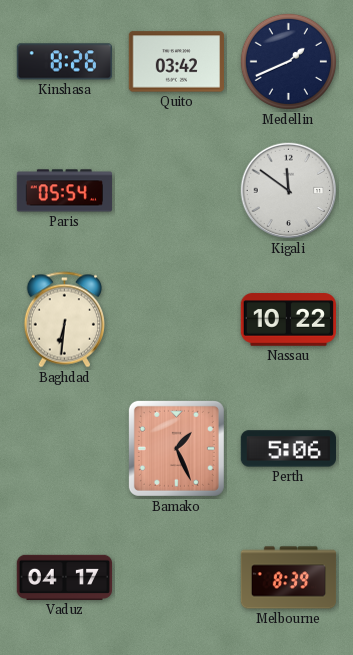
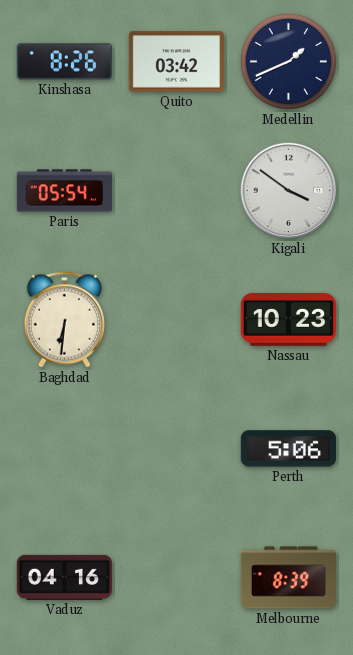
Kigali: 11:51 -> 3:51 (289, 191)
Nassau: 10:22 -> 10:23 (288, 320)
Bamako: 1:26 -> none (176, 448)
Vaduz: 04:17 -> 04:16 (65, 577)
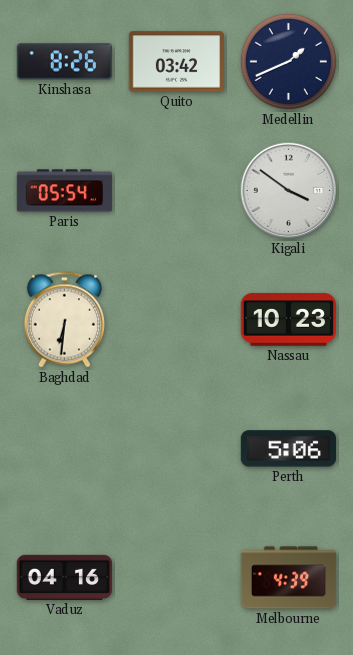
Melbourne: 8:39 -> 4:39 (289, 578)
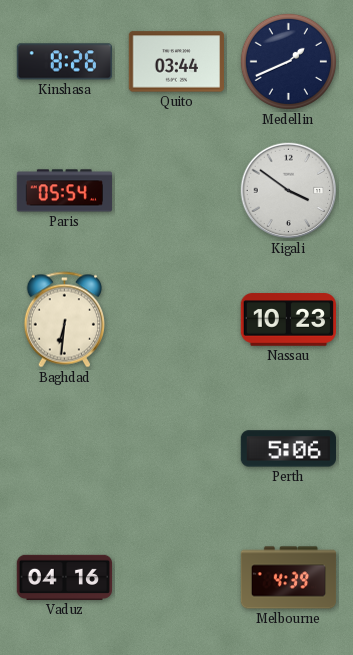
Quito: 03:42 -> 03:44 (176, 62)
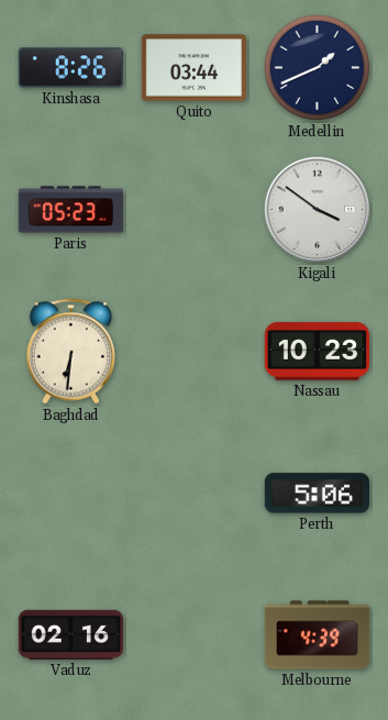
Paris: 05:54 -> 05:23 (70, 210)
Vaduz: 04:16 -> 02:16 (71, 634)
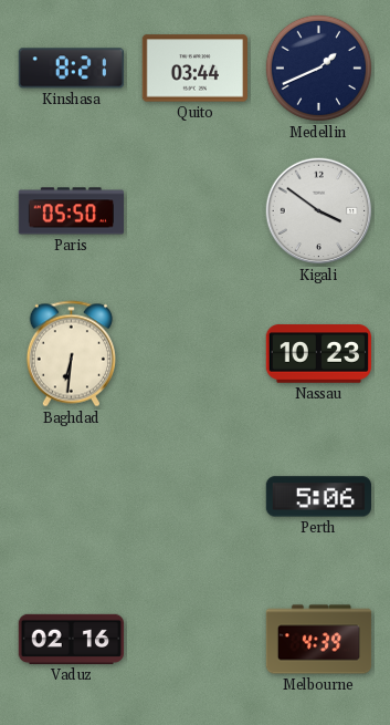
Kinshasa: 8:26 -> 8:21 (71, 69)
Paris: 05:23 -> 05:50 (71, 211)
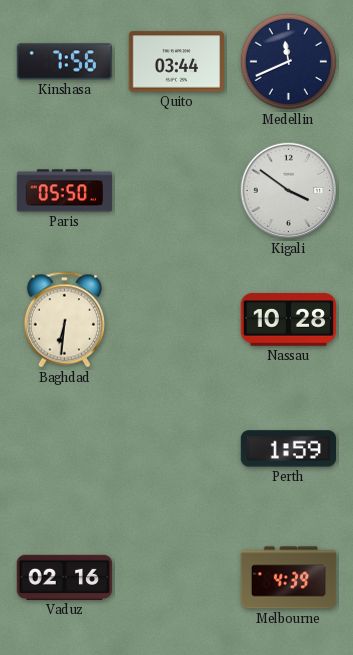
Kinshasa: 8:21 -> 7:56 (64, 62)
Medellin: 1:41 -> 11:41 (288, 61)
Nassau: 10:23 -> 10:28 (288, 320)
Perth: 5:06 -> 1:59 (288, 449)
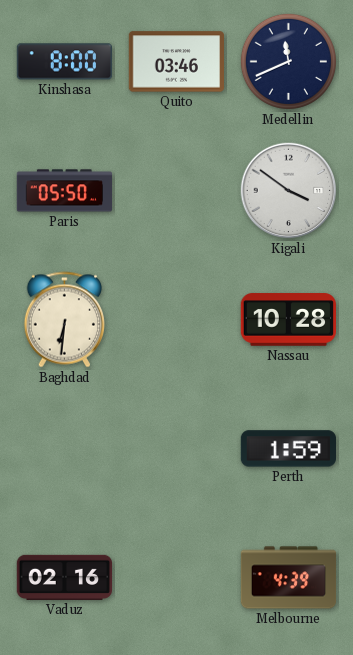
Kinshasa: 7:56 -> 8:00 (64, 62)
Quito: 03:44 -> 03:46 (176, 62)
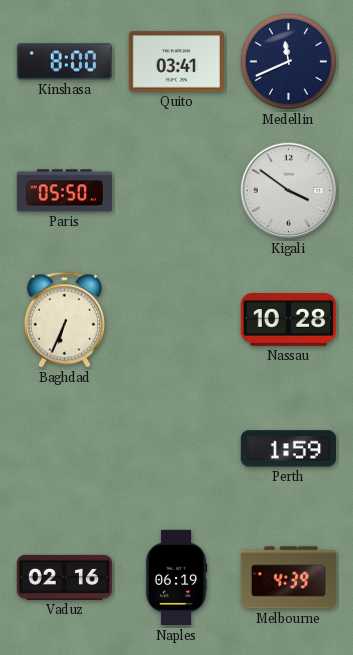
Quito: 03:46 -> 03:41 (176, 62)
Baghdad: 6:31 -> 6:34 (64, 320)
Naples: none -> 06:19 (176, 578)
